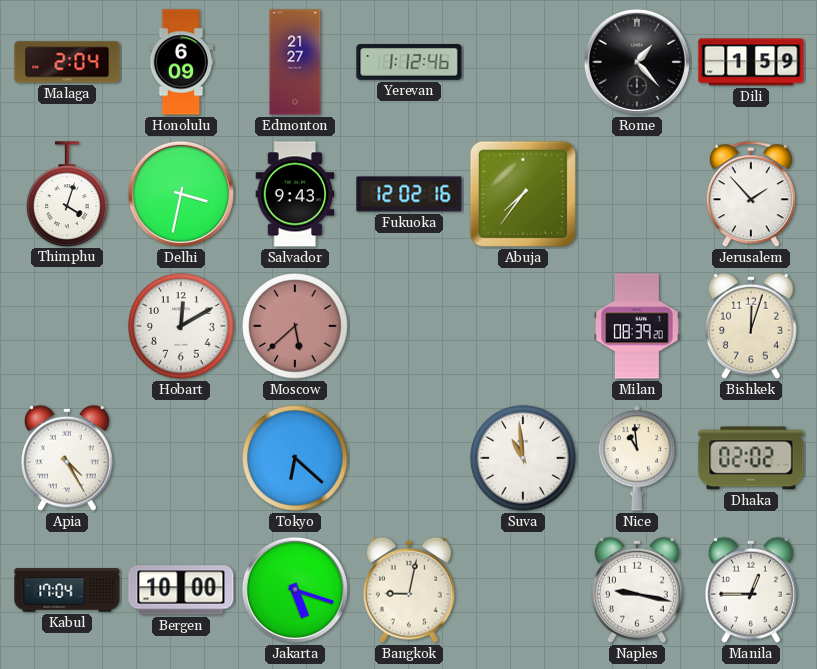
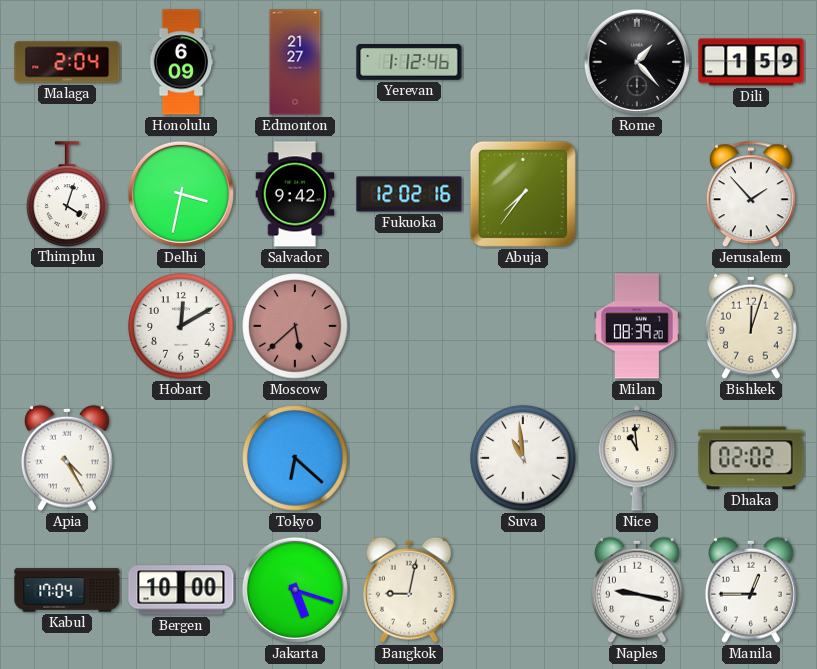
Salvador: 9:43 -> 9:42 (295, 194)
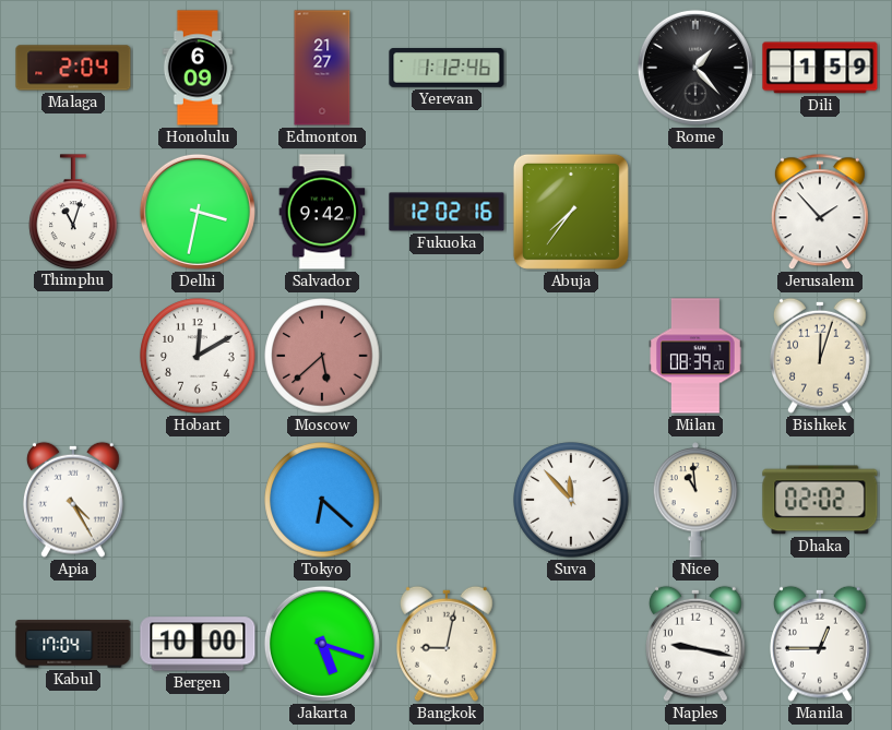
Thimphu: 4:03 -> 11:03 (73, 212)
Suva: 10:59 -> 11:53 (571, 500)
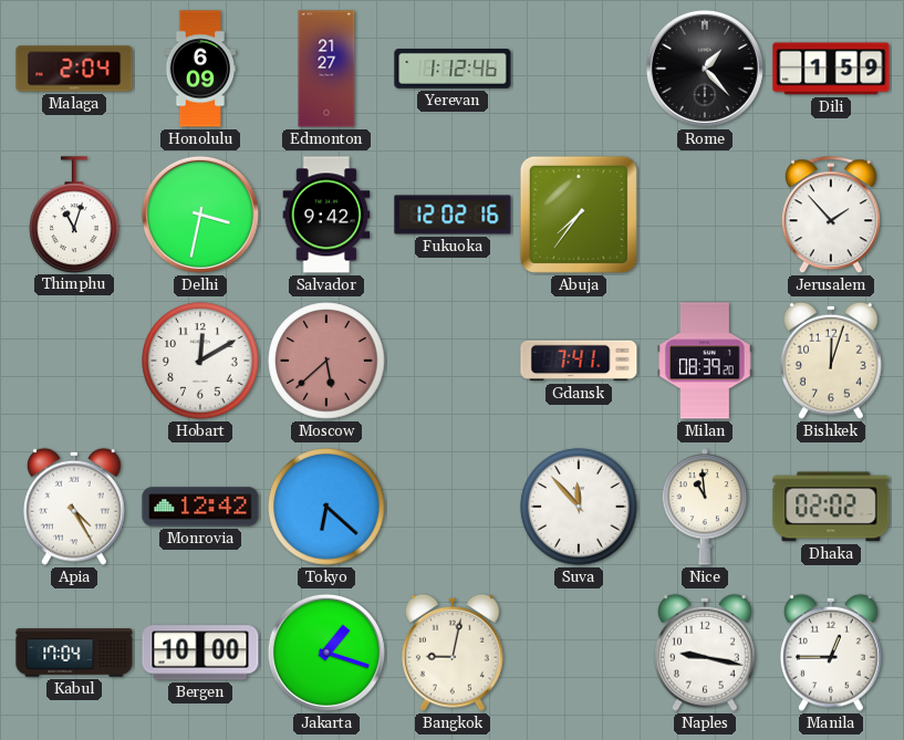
Gdansk: none -> 7:41 (579, 361)
Monrovia: none -> 12:42 (200, 507)
Jakarta: 5:18 -> 1:18 (326, 653)
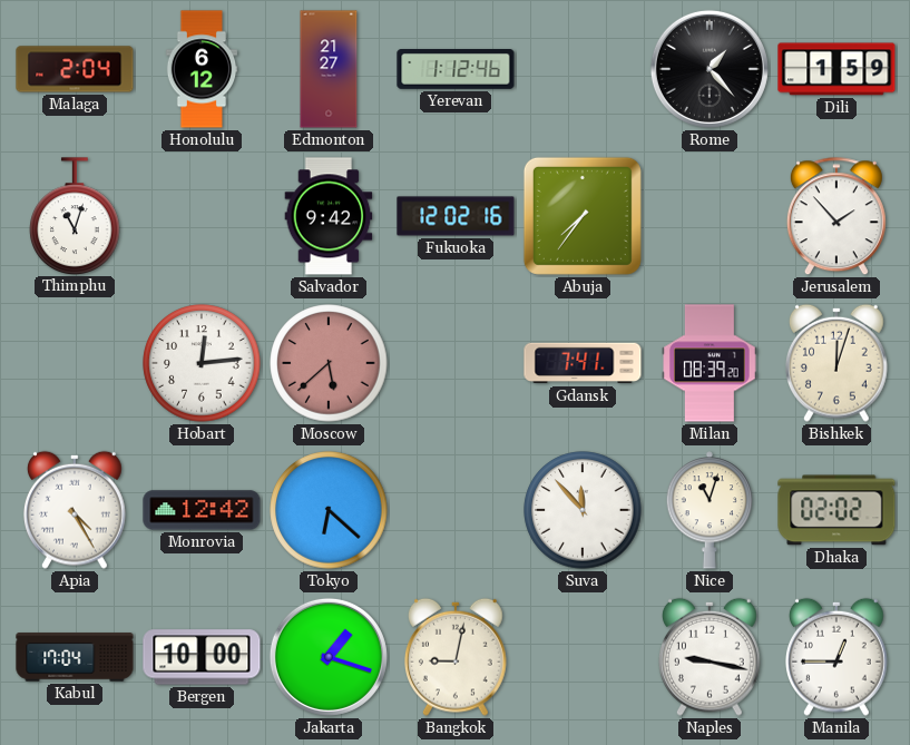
Honolulu: 6:09 -> 6:12 (202, 69)
Delhi: 3:32 -> none (200, 215)
Hobart: 12:10 -> 12:14 (202, 363)
Nice: 10:59 -> 11:03 (710, 510)
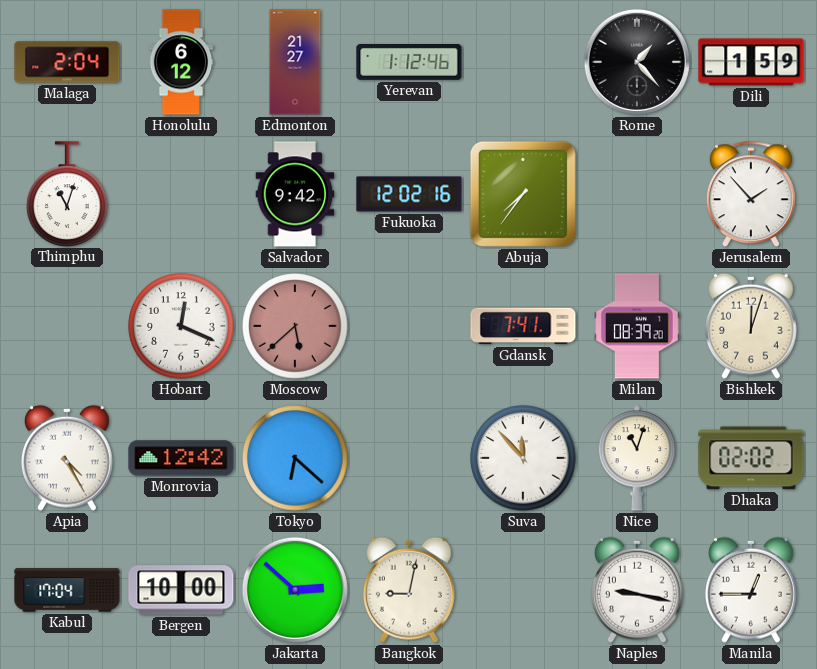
Hobart: 12:14 -> 12:19 (181, 326)
Jakarta: 1:18 -> 2:52 (295, 590)
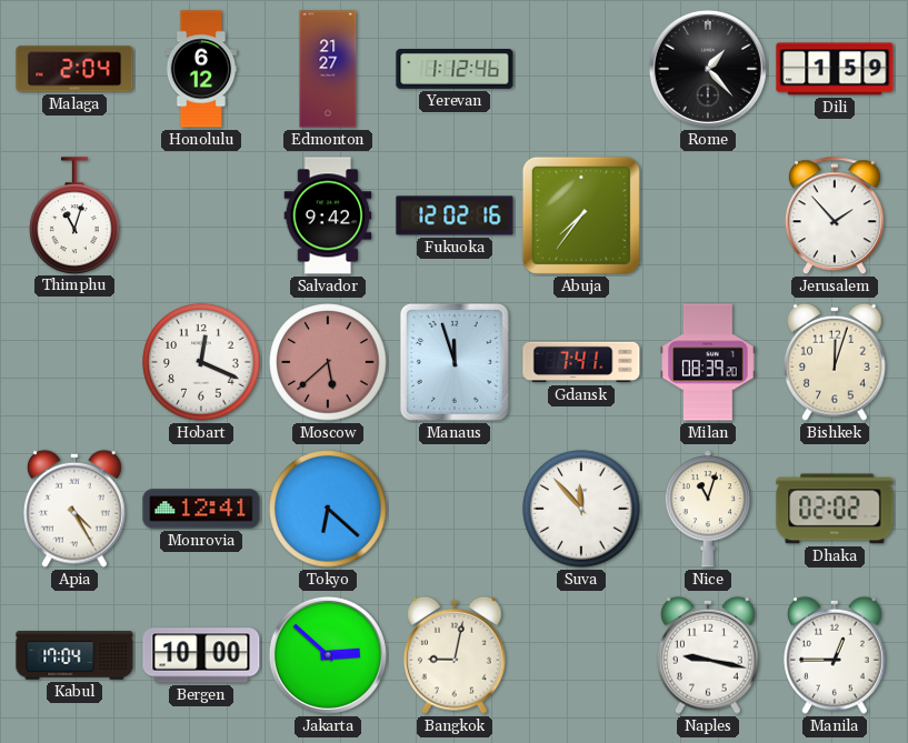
Manaus: none -> 11:57 (455, 362)
Monrovia: 12:42 -> 12:41 (201, 509)
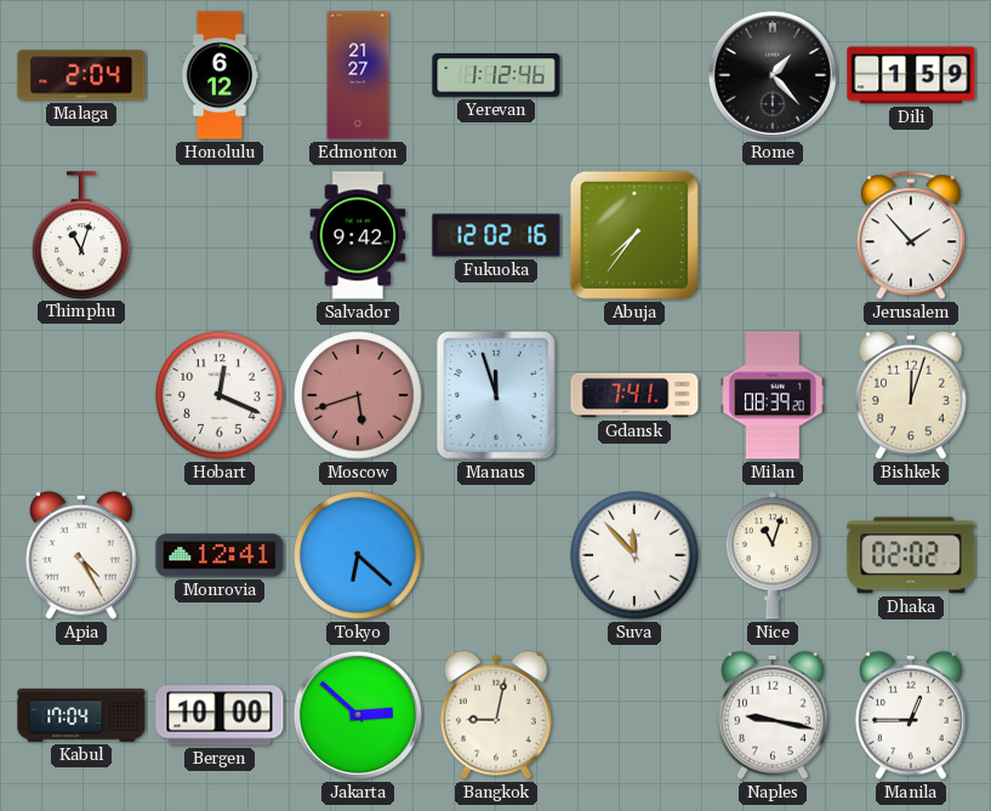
Moscow: 5:38 -> 5:42 (358, 395)
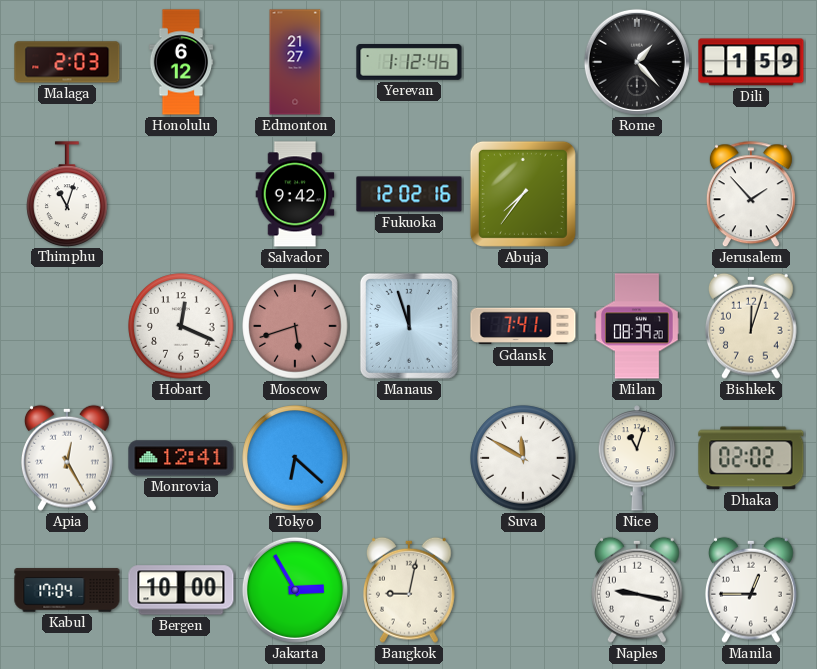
Malaga: 2:04 -> 2:03 (67, 62)
Apia: 4:25 -> 12:25 (68, 458)
Suva: 11:53 -> 11:50 (523, 458)
Jakarta: 2:52 -> 2:55 (295, 590)
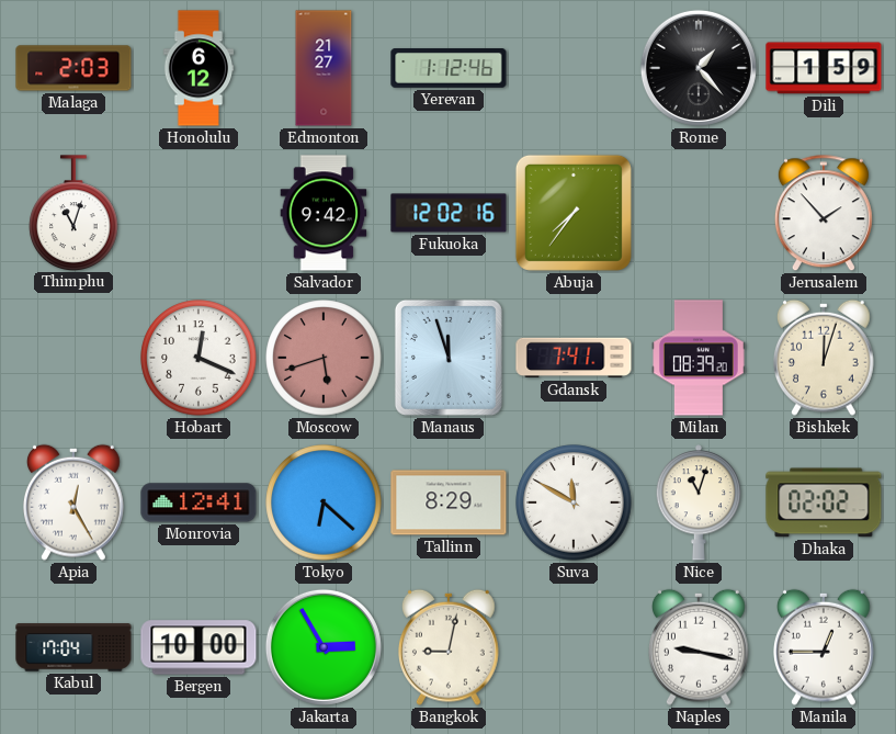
Tallinn: none -> 8:29 (449, 502)
